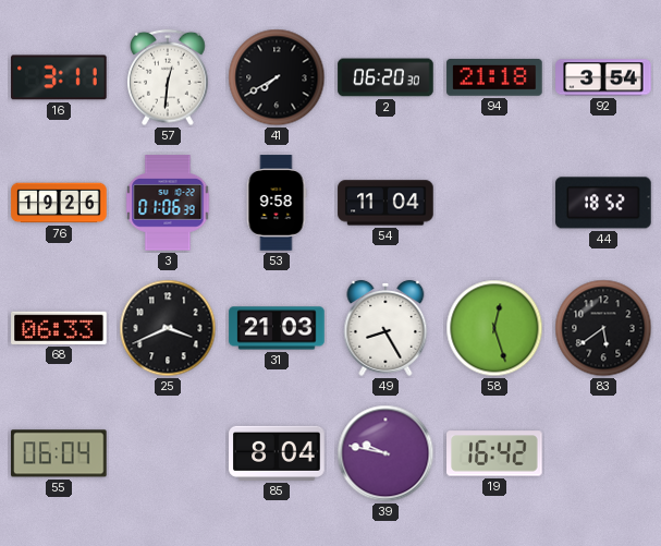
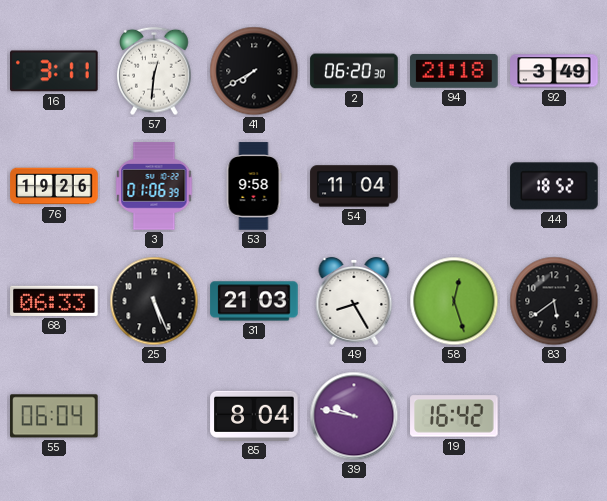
92: 3:54 -> 3:49 (554, 71)
25: 3:41 -> 5:26 (154, 301)
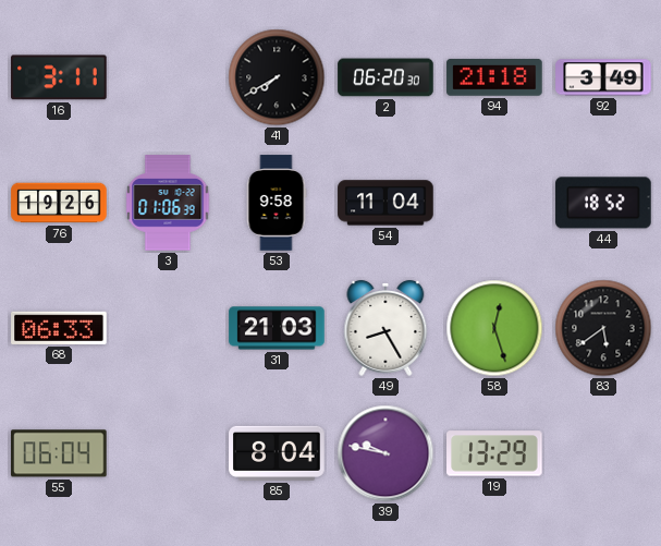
57: 12:31 -> none (155, 71)
25: 5:26 -> none (154, 301)
19: 16:42 -> 13:29 (494, 453)
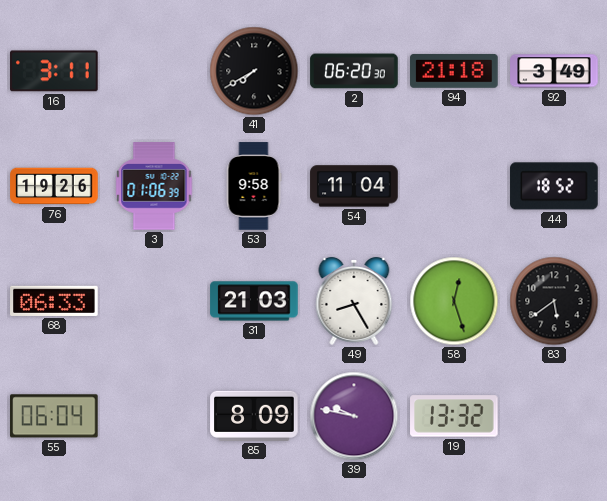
85: 8:04 -> 8:09 (254, 416)
19: 13:29 -> 13:32 (454, 416)
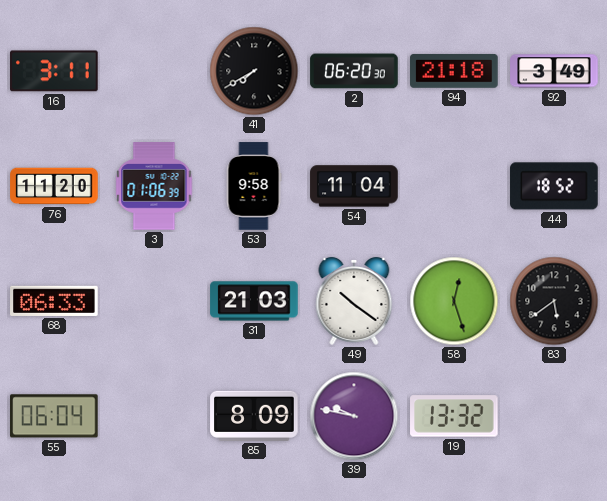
76: 19:26 -> 11:20 (54, 186)
49: 8:25 -> 10:21 (354, 301)
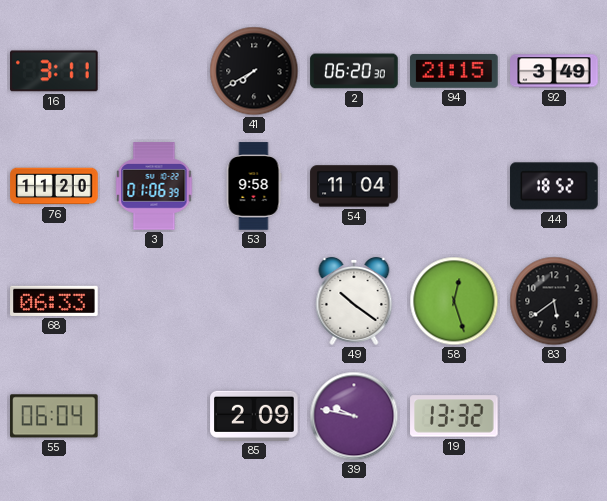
94: 21:18 -> 21:15 (454, 71)
31: 21:03 -> none (254, 301)
85: 8:09 -> 2:09 (254, 416)
